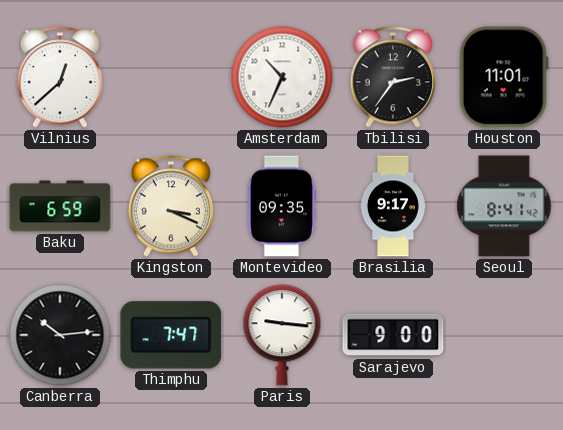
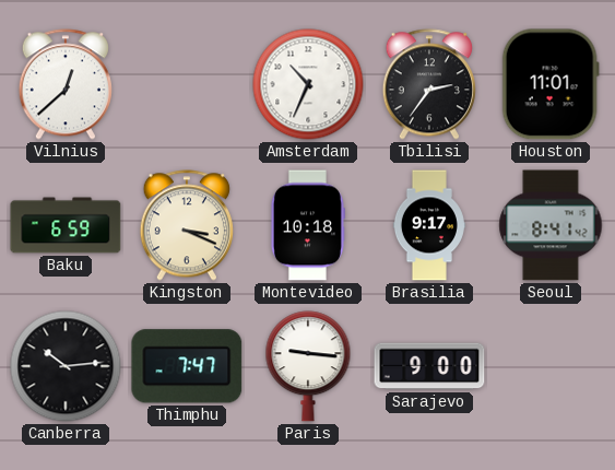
Montevideo: 09:35 -> 10:18 (307, 225)
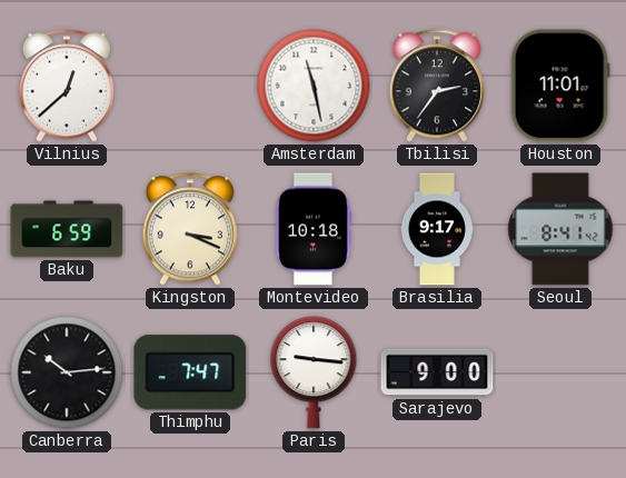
Amsterdam: 10:34 -> 11:28 (314, 86)
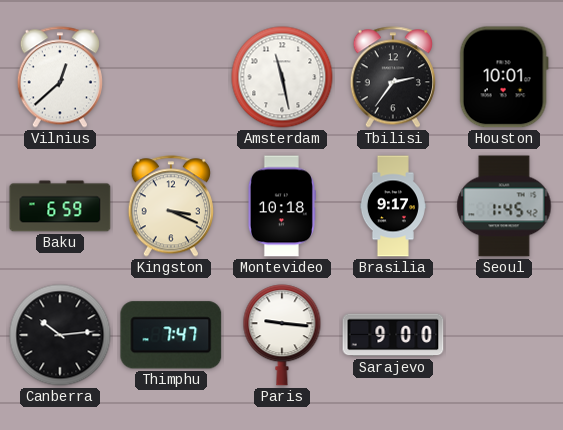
Houston: 11:01 -> 10:01 (504, 77)
Seoul: 8:41 -> 1:45 (504, 206)
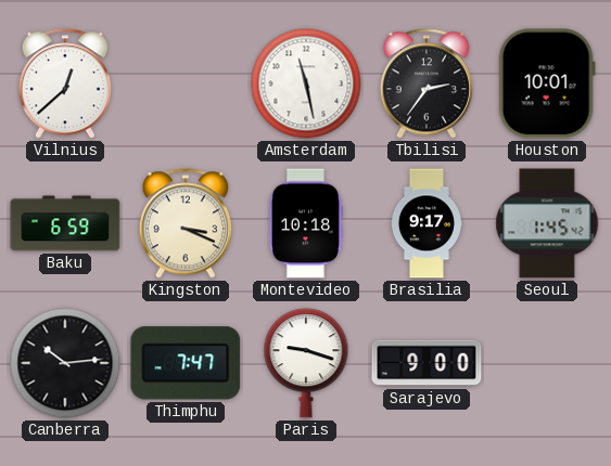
Paris: 9:16 -> 9:18 (306, 363)
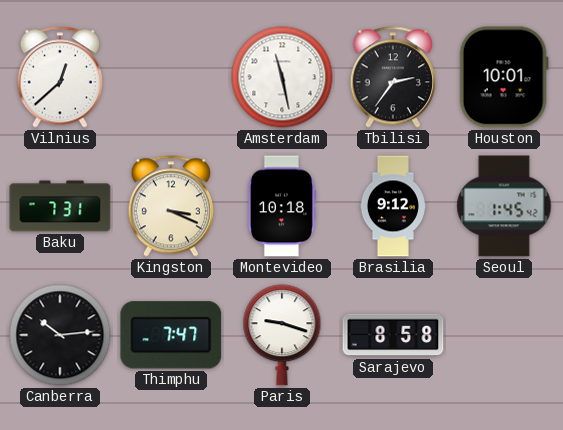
Baku: 6:59 -> 7:31 (60, 206)
Brasilia: 9:17 -> 9:12 (393, 206)
Sarajevo: 9:00 -> 8:58 (393, 335)
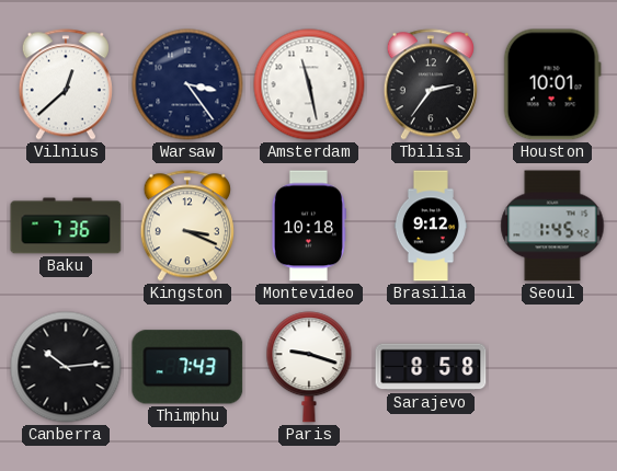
Warsaw: none -> 3:24 (187, 84)
Baku: 7:31 -> 7:36 (66, 226)
Thimphu: 7:47 -> 7:43 (187, 367)
